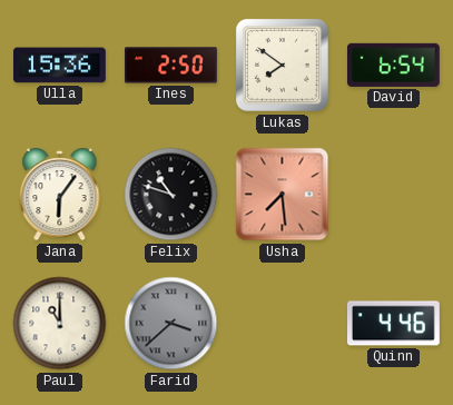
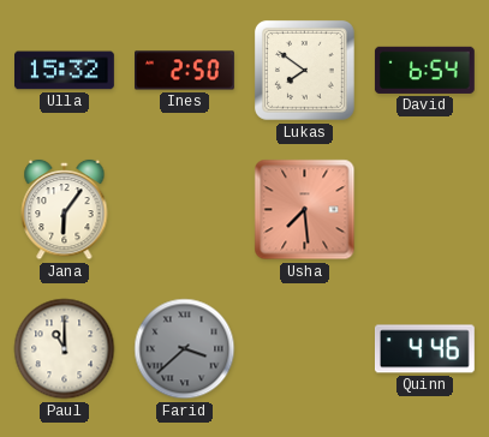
Ulla: 15:36 -> 15:32 (65, 71)
Felix: 10:48 -> none (171, 195)
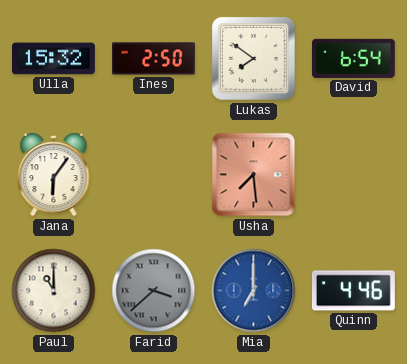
Mia: none -> 7:00 (254, 291)
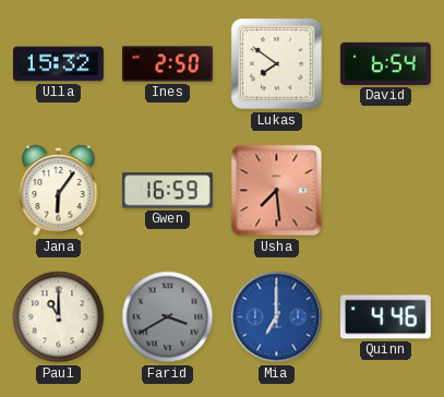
Gwen: none -> 16:59 (167, 191)
Farid: 3:38 -> 3:40 (168, 317)
